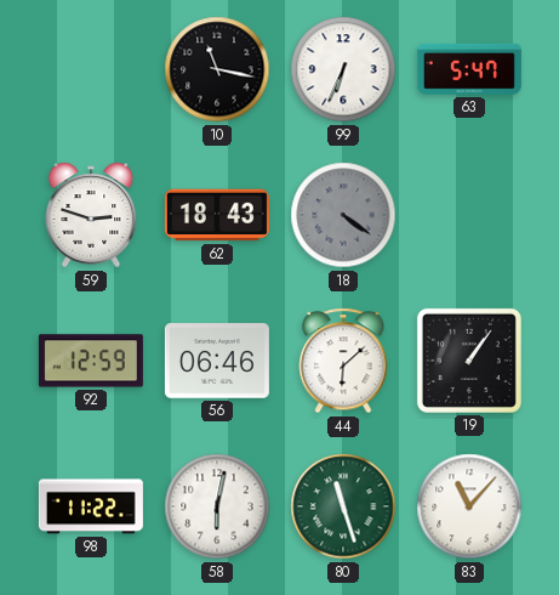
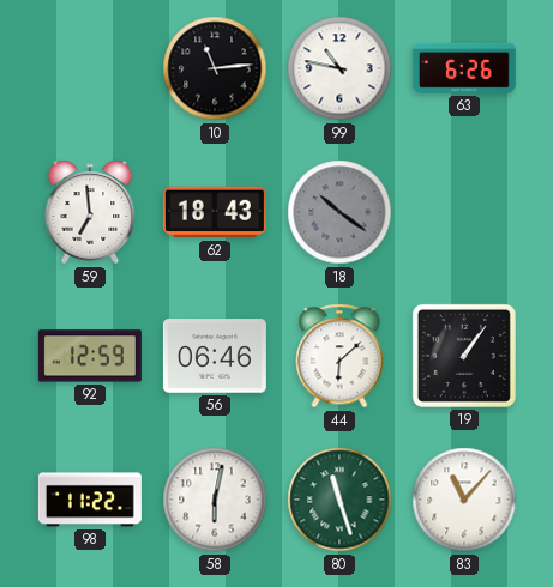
10: 11:17 -> 11:14 (215, 68)
99: 6:34 -> 10:47 (339, 68)
63: 5:47 -> 6:26 (464, 68)
59: 2:48 -> 6:59 (90, 212)
18: 4:21 -> 10:21 (339, 212)
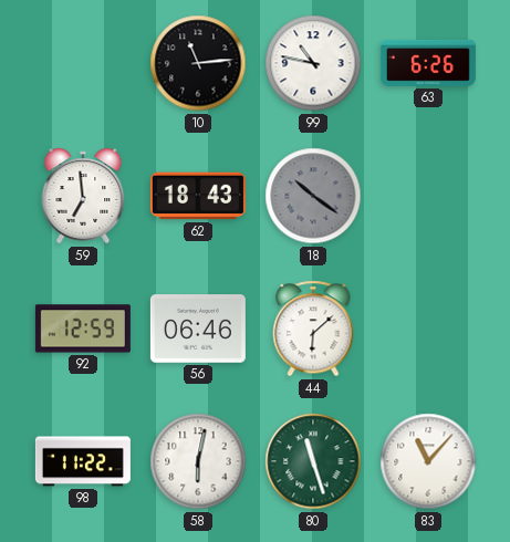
19: 1:06 -> none (464, 356)
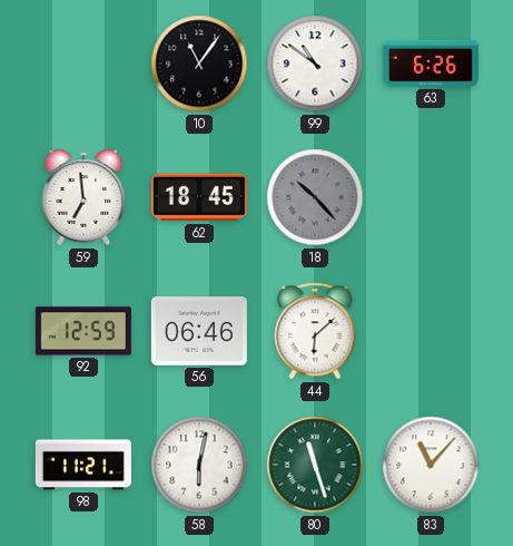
10: 11:14 -> 11:06 (199, 64)
99: 10:47 -> 10:51 (315, 64)
62: 18:43 -> 18:45 (199, 197)
18: 10:21 -> 10:23 (315, 197)
98: 11:22 -> 11:21 (83, 465)
